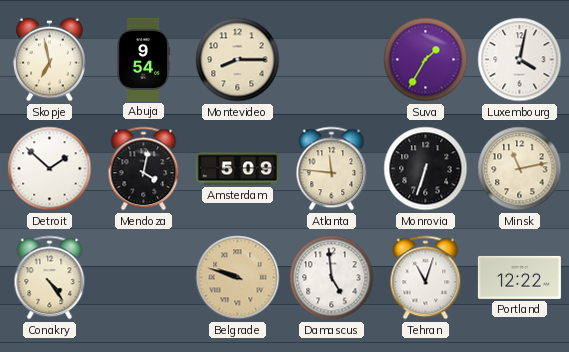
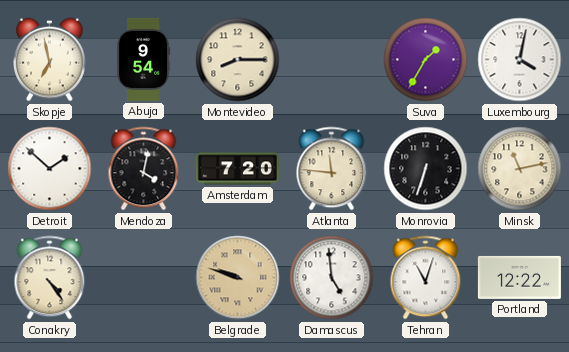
Amsterdam: 5:09 -> 7:20 (237, 169)
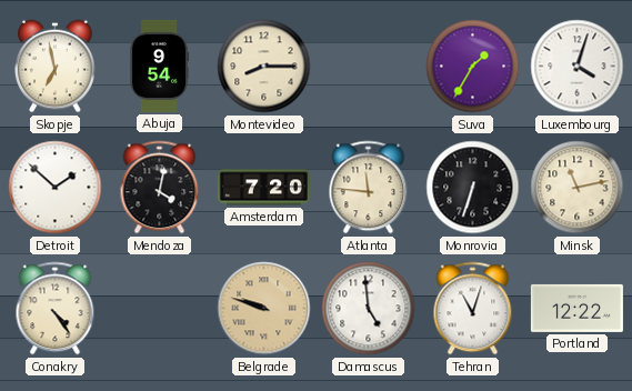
Luxembourg: 4:02 -> 4:03 (578, 67)
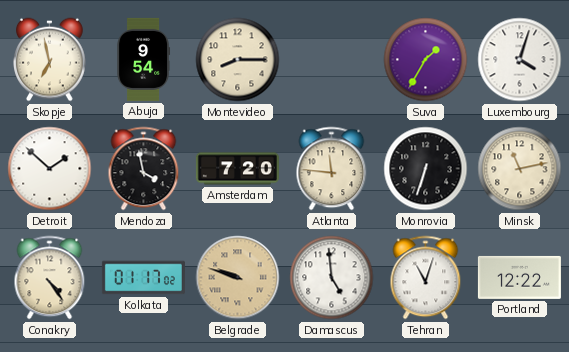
Mendoza: 4:02 -> 3:58 (144, 169)
Kolkata: none -> 01:17 (143, 278)
